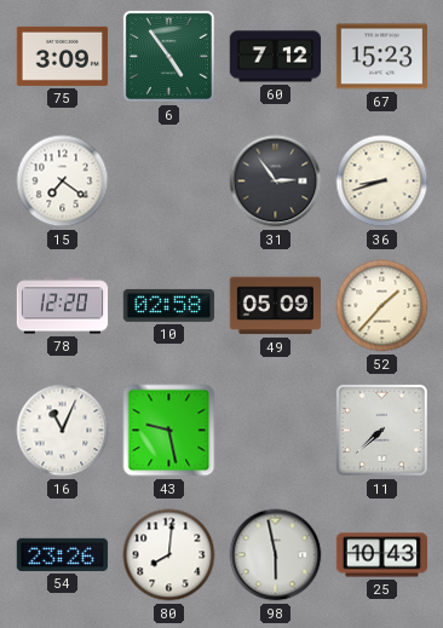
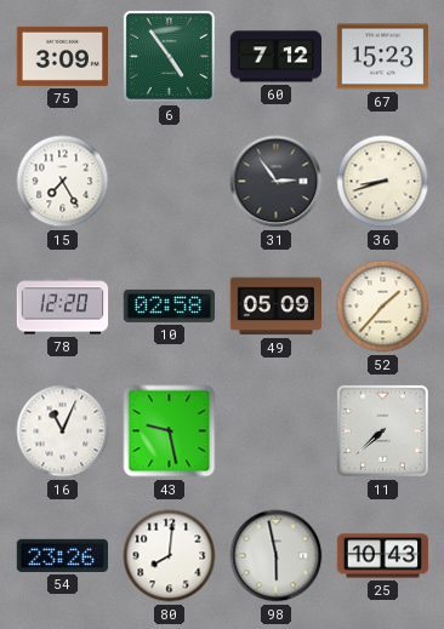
15: 7:21 -> 7:25 (63, 182)
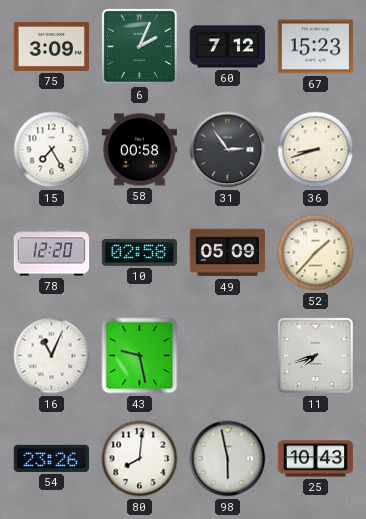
6: 4:54 -> 2:04 (139, 46)
58: none -> 00:58 (139, 150)
11: 7:38 -> 7:42 (315, 355)
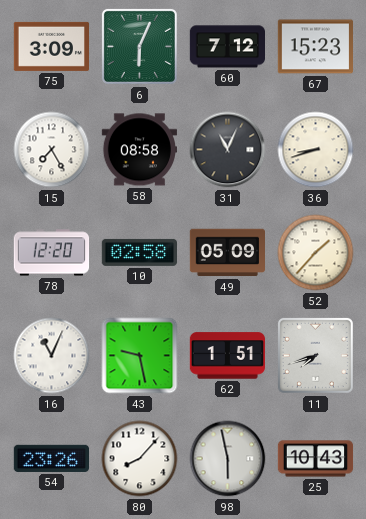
6: 2:04 -> 6:04 (139, 46)
58: 00:58 -> 08:58 (139, 150)
31: 2:54 -> 11:04 (228, 150)
62: none -> 1:51 (227, 356)
80: 8:01 -> 8:07 (140, 459)
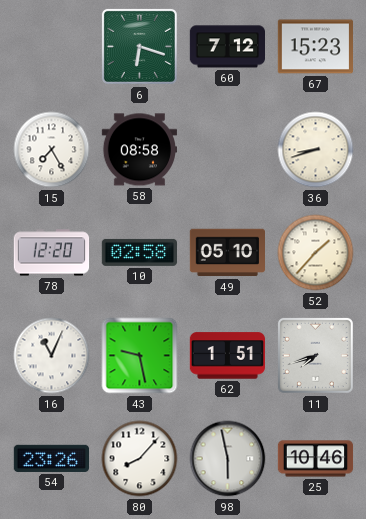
75: 3:09 -> none (51, 46)
6: 6:04 -> 6:18 (139, 46)
31: 11:04 -> none (228, 150)
49: 05:09 -> 05:10 (227, 253)
25: 10:43 -> 10:46 (316, 459)
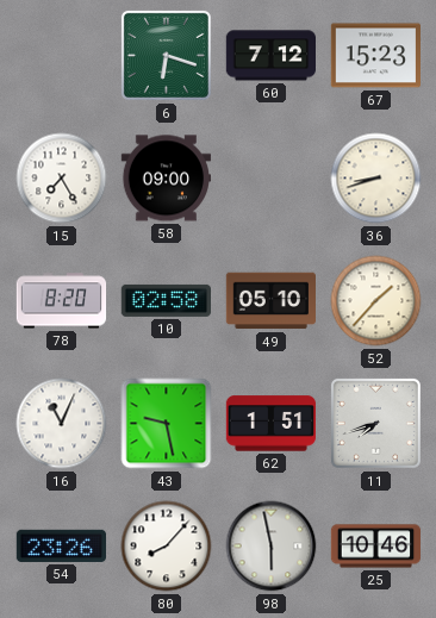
58: 08:58 -> 09:00 (166, 179)
78: 12:20 -> 8:20 (62, 301)
